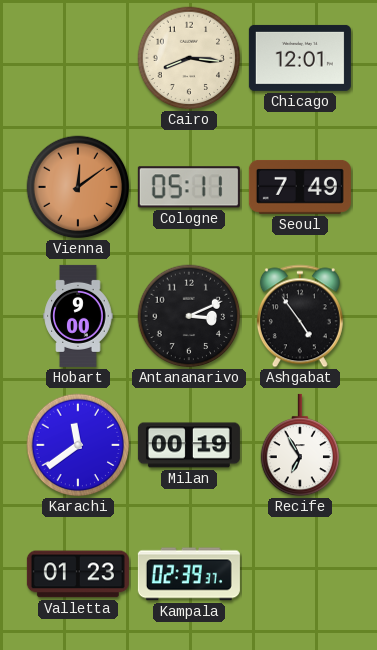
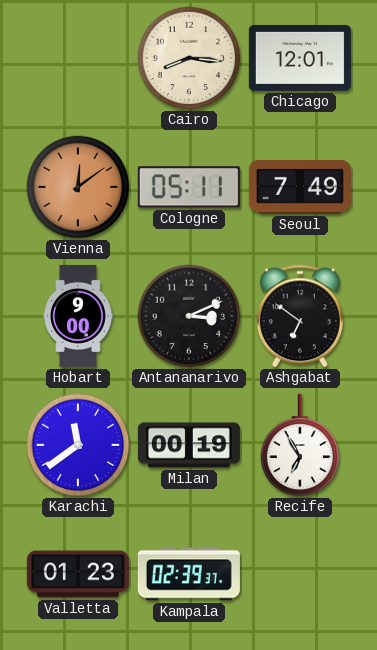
Ashgabat: 4:54 -> 6:51 (300, 316)
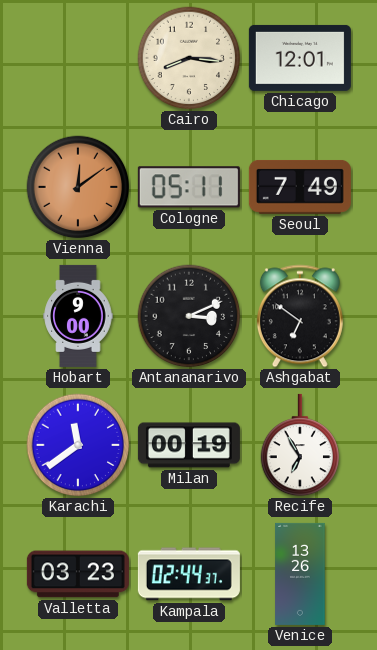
Valletta: 01:23 -> 03:23 (78, 574)
Kampala: 02:39 -> 02:44 (189, 574)
Venice: none -> 13:26 (300, 574)
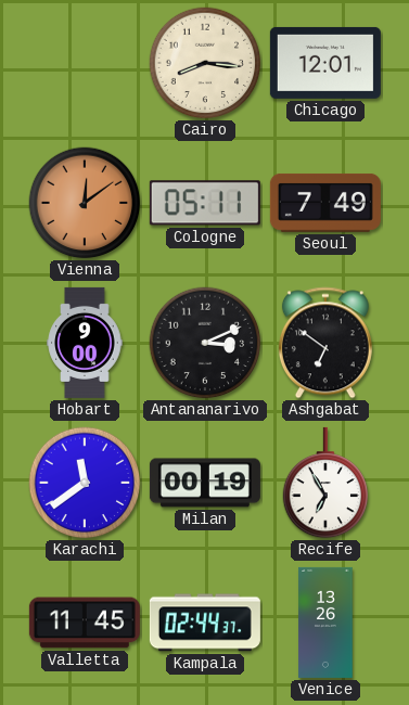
Valletta: 03:23 -> 11:45 (85, 623)
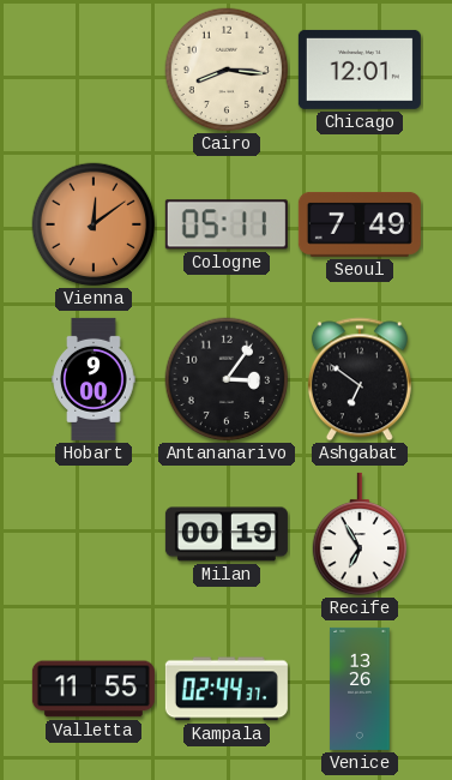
Antananarivo: 3:11 -> 3:06 (227, 379)
Karachi: 11:39 -> none (85, 483)
Valletta: 11:45 -> 11:55 (94, 689)
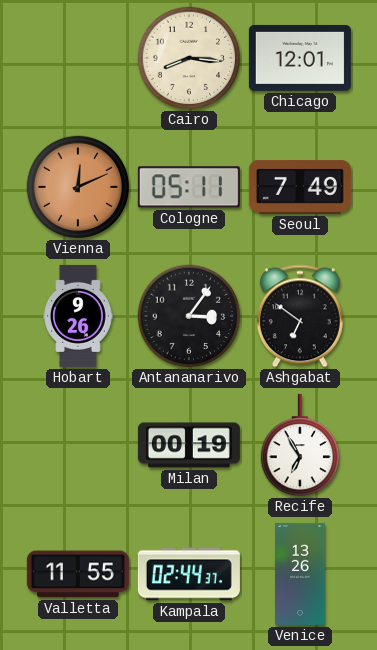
Vienna: 12:09 -> 12:11 (78, 187)
Hobart: 9:00 -> 9:26 (78, 316)
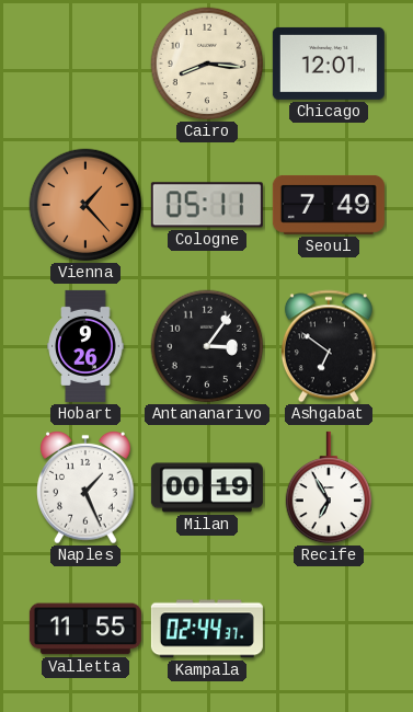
Vienna: 12:11 -> 1:23 (85, 205)
Naples: none -> 1:26 (85, 487)
Venice: 13:26 -> none (300, 574)
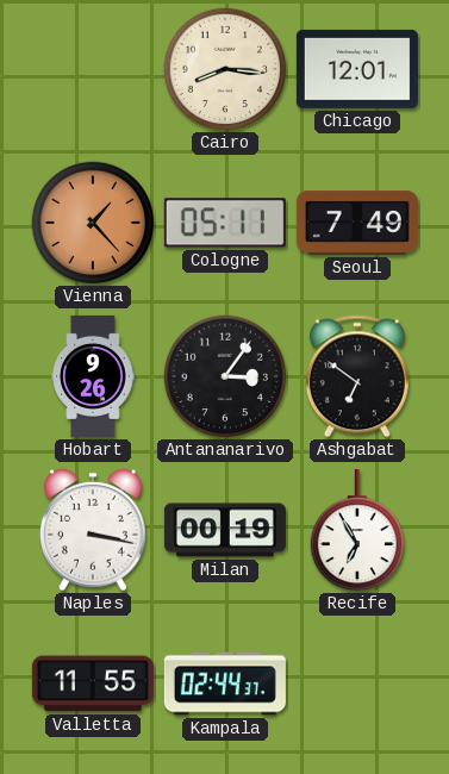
Naples: 1:26 -> 3:17 (93, 530)
